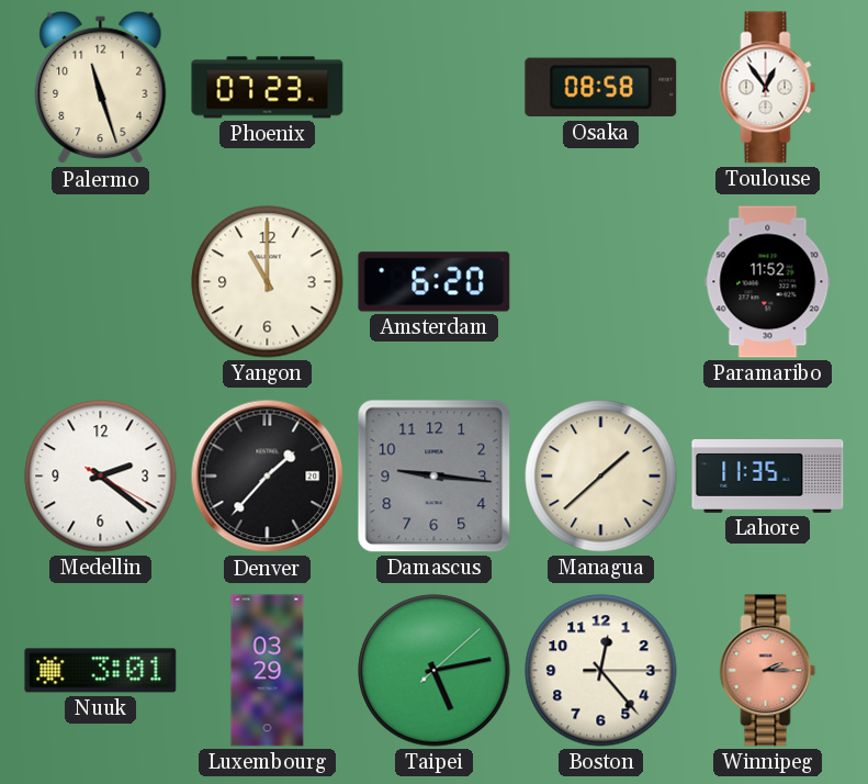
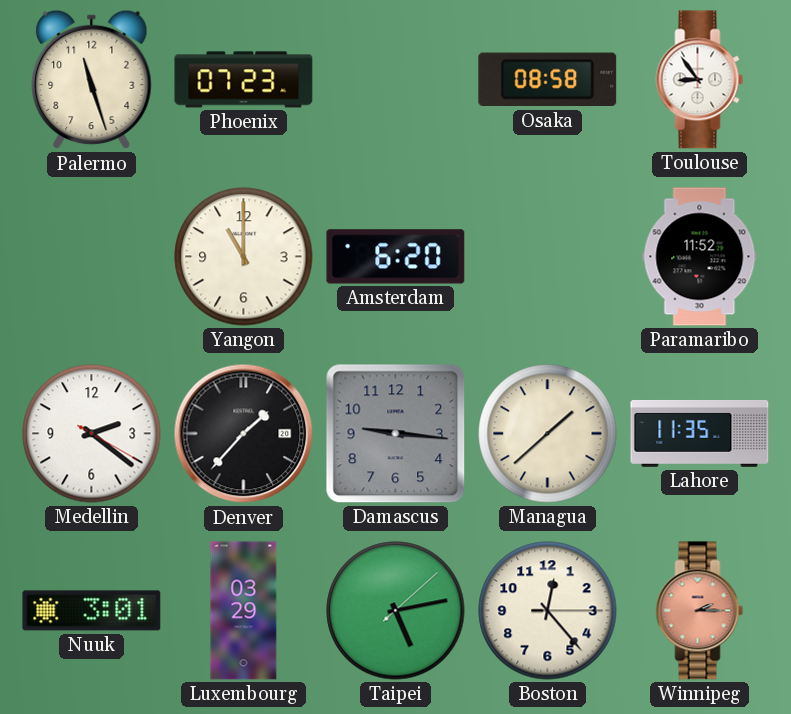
Toulouse: 12:54 -> 8:54 (700, 80)
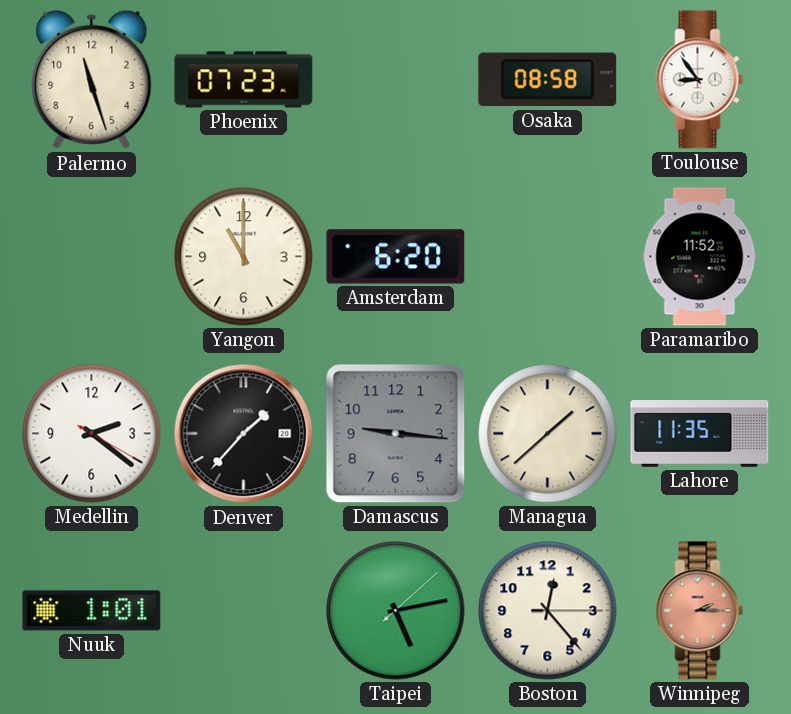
Nuuk: 3:01 -> 1:01 (92, 611)
Luxembourg: 03:29 -> none (244, 611)
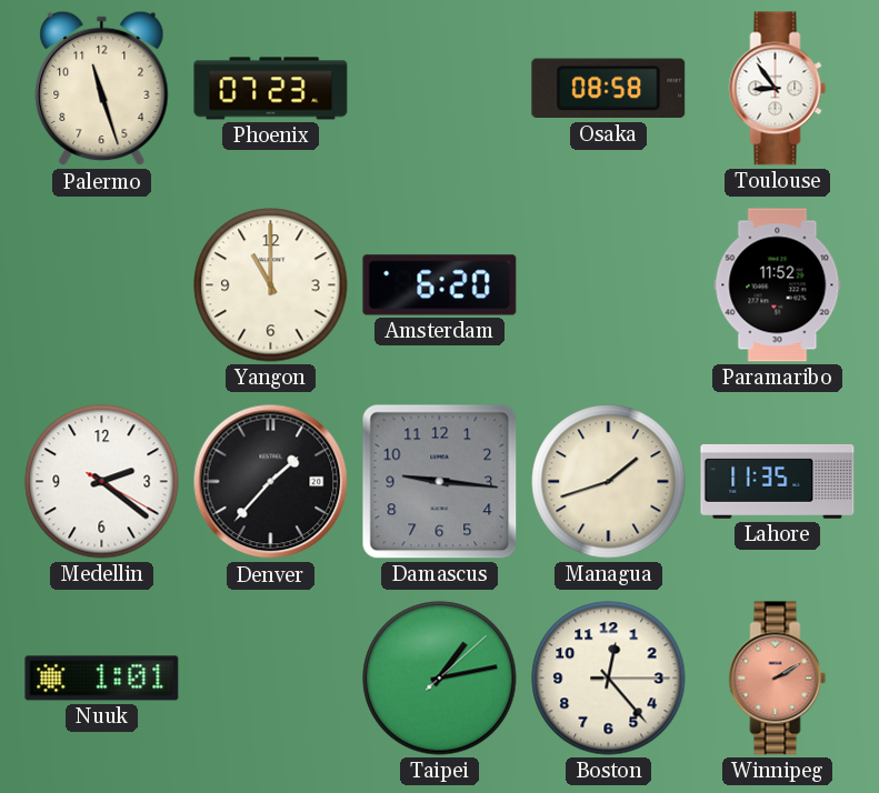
Managua: 1:38 -> 1:42 (609, 482)
Taipei: 5:13 -> 1:13 (440, 679)
Winnipeg: 2:15 -> 2:10 (778, 679)
